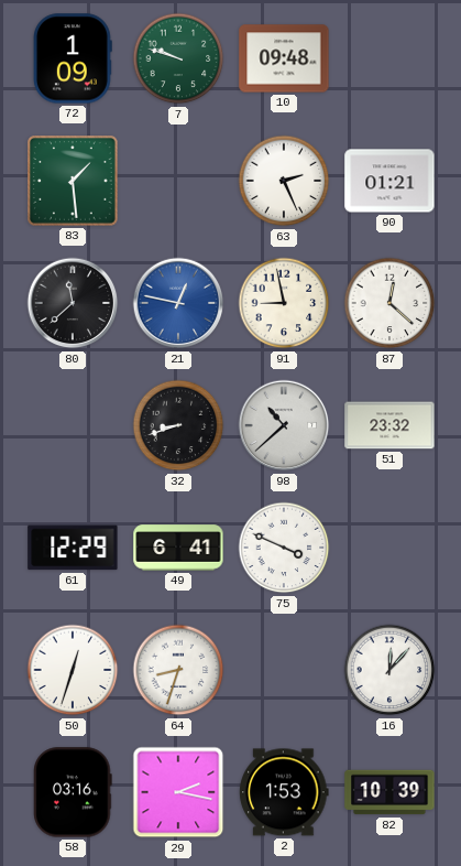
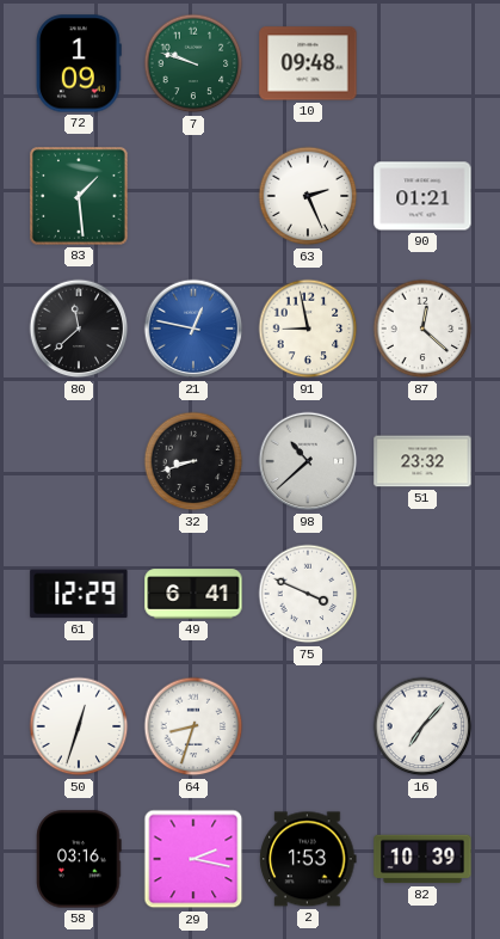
16: 12:07 -> 7:07 (422, 726)
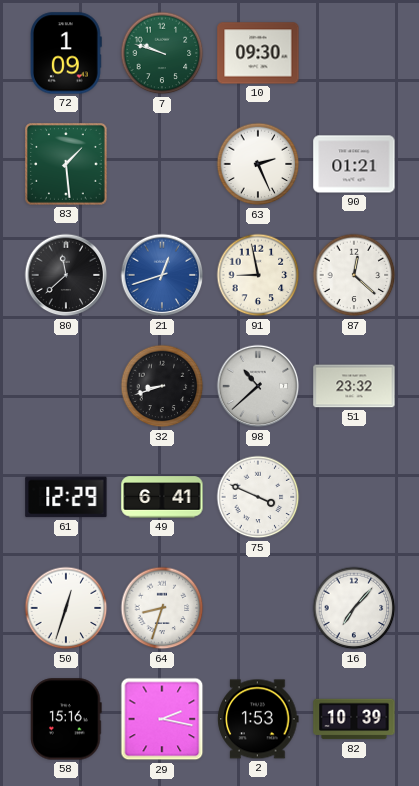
10: 09:48 -> 09:30 (258, 53)
21: 12:47 -> 12:42 (162, 275)
58: 03:16 -> 15:16 (66, 719)
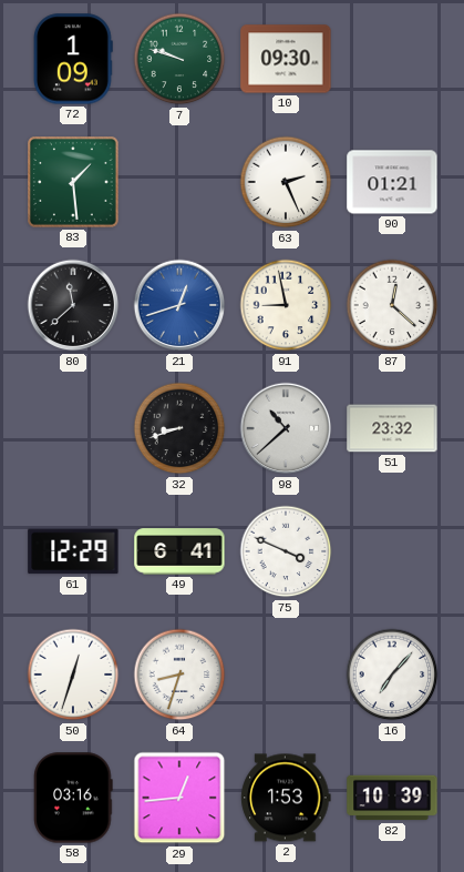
58: 15:16 -> 03:16 (73, 798)
29: 2:17 -> 12:44 (179, 798)
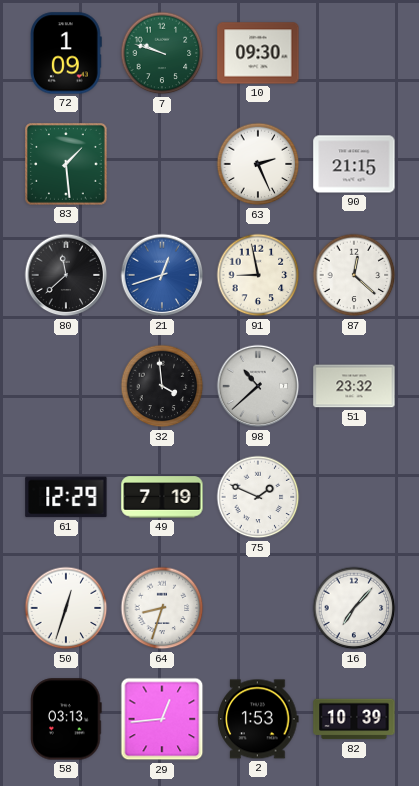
90: 01:21 -> 21:15 (354, 164)
32: 8:42 -> 3:59 (162, 386)
49: 6:41 -> 7:19 (162, 497)
75: 3:49 -> 1:49 (258, 497)
58: 03:16 -> 03:13 (66, 719)
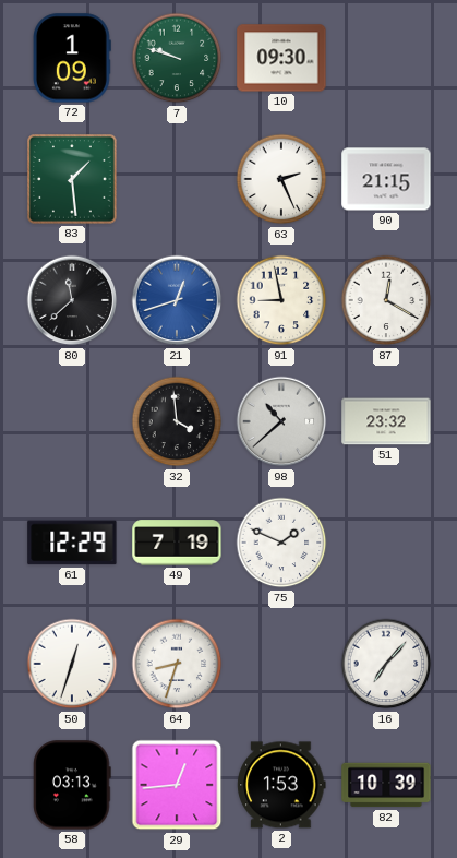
87: 12:22 -> 12:20 (386, 300)
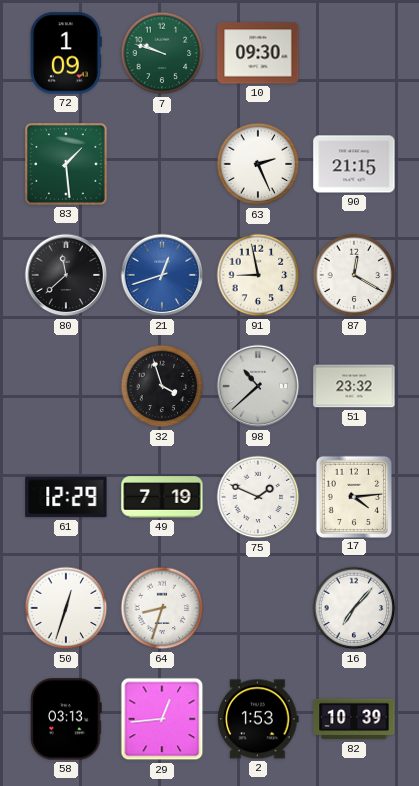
32: 3:59 -> 3:57 (162, 386)
17: none -> 4:14 (354, 496)
